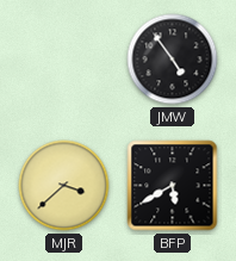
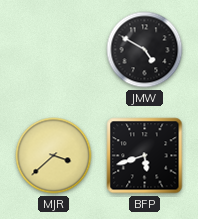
JMW: 4:54 -> 4:50 (145, 50)
BFP: 5:40 -> 5:42 (145, 156)
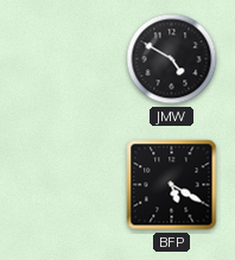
MJR: 3:38 -> none (54, 156)
BFP: 5:42 -> 5:20 (172, 185)
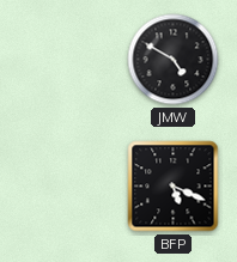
BFP: 5:20 -> 5:19 (174, 187)
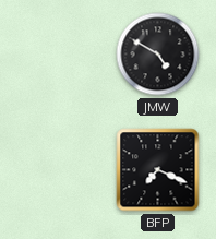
BFP: 5:19 -> 7:19 (158, 170)
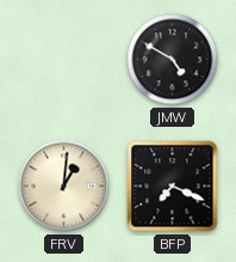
FRV: none -> 1:01 (64, 187)
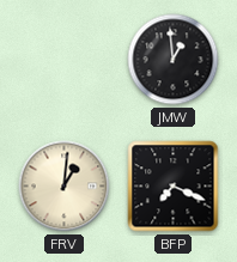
JMW: 4:50 -> 12:59 (174, 60)
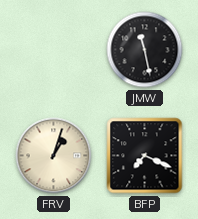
JMW: 12:59 -> 11:28 (145, 50)
FRV: 1:01 -> 1:03 (54, 156)
